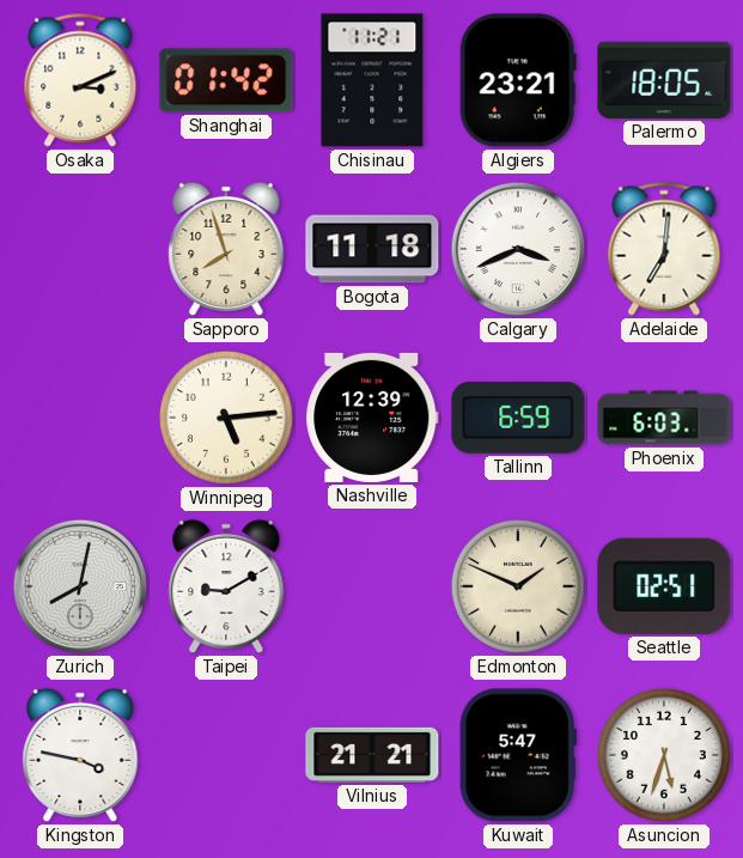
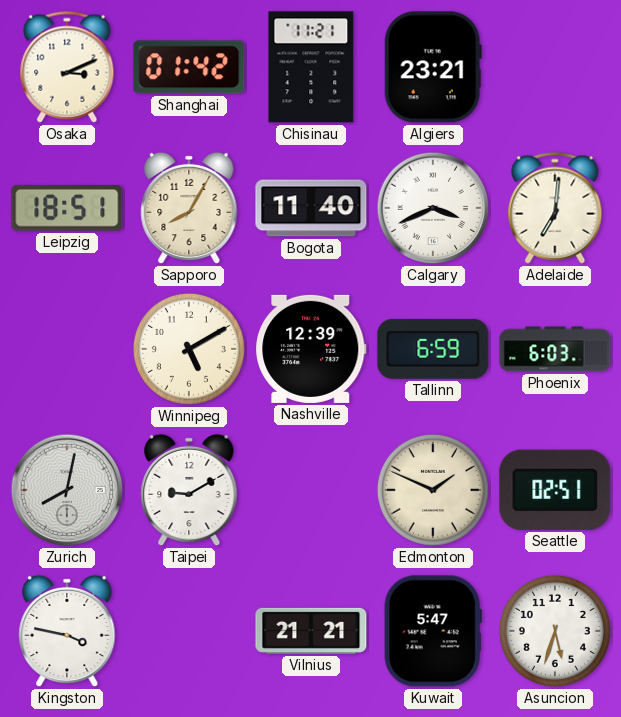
Palermo: 18:05 -> none (664, 80)
Leipzig: none -> 18:51 (67, 208)
Sapporo: 7:57 -> 8:05 (189, 208)
Bogota: 11:18 -> 11:40 (311, 208)
Winnipeg: 5:14 -> 5:10 (189, 349)
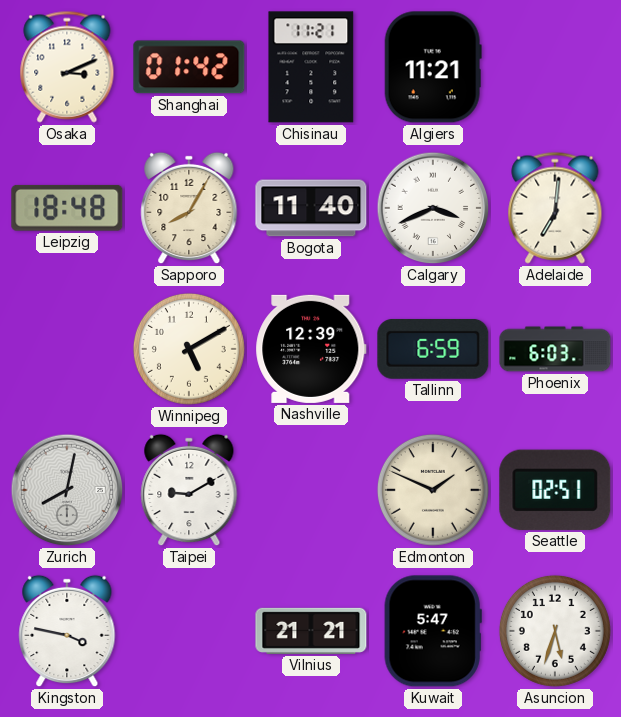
Algiers: 23:21 -> 11:21 (433, 67)
Leipzig: 18:51 -> 18:48 (67, 208)
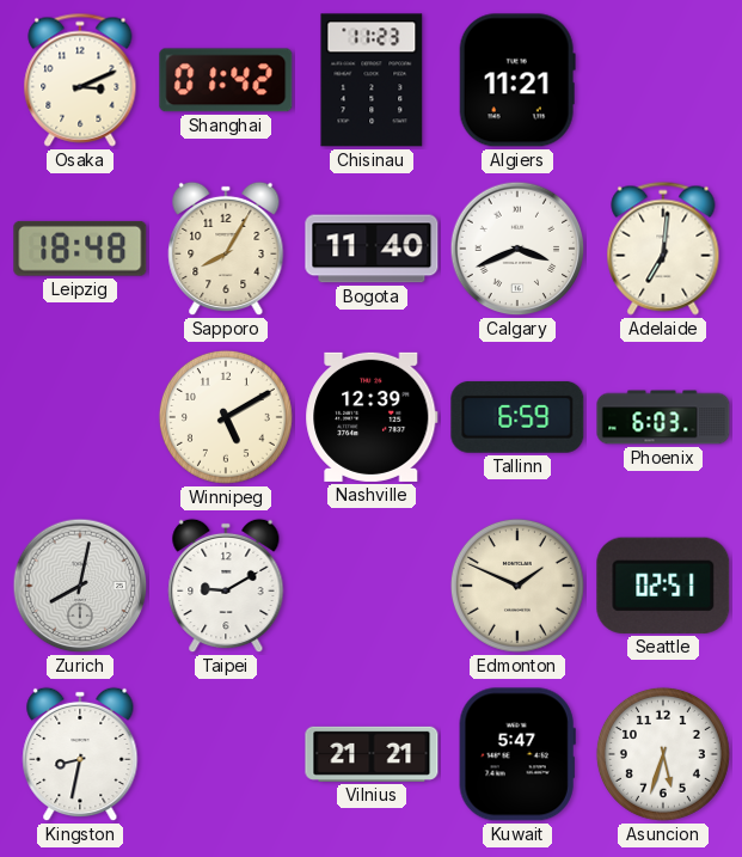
Chisinau: 11:21 -> 11:23 (372, 80)
Kingston: 3:47 -> 8:32 (80, 754)
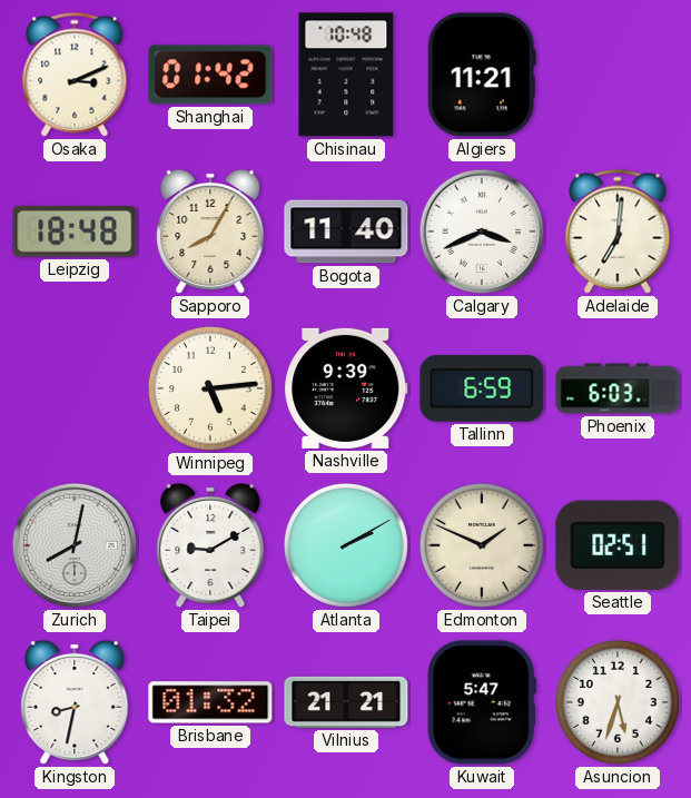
Chisinau: 11:23 -> 10:48 (346, 75)
Winnipeg: 5:10 -> 5:14 (210, 388)
Nashville: 12:39 -> 9:39 (346, 388)
Atlanta: none -> 2:10 (346, 545)
Brisbane: none -> 01:32 (210, 702)
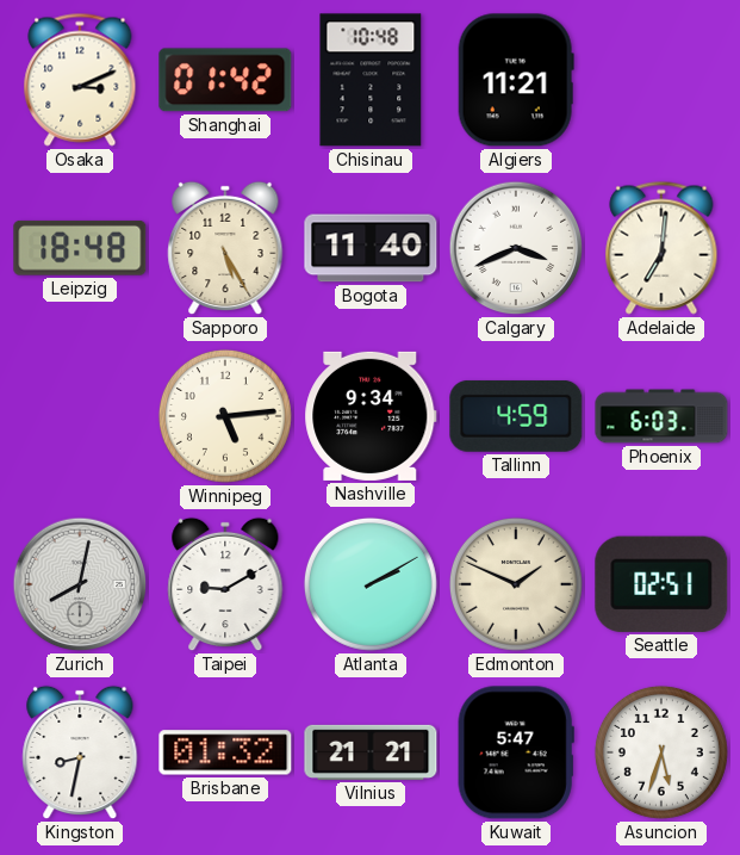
Sapporo: 8:05 -> 5:25 (225, 248)
Nashville: 9:39 -> 9:34 (371, 416)
Tallinn: 6:59 -> 4:59 (516, 416)
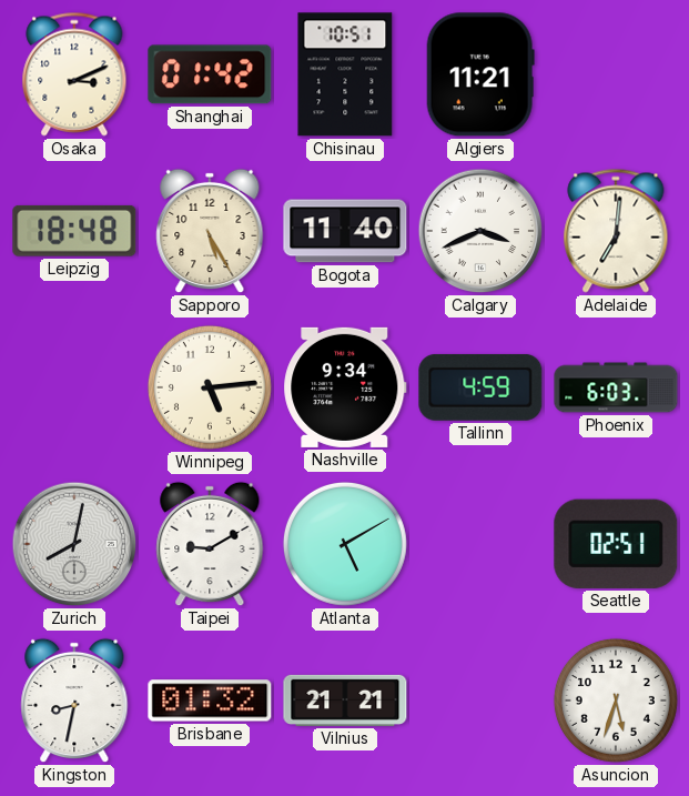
Chisinau: 10:48 -> 10:51 (345, 74)
Atlanta: 2:10 -> 5:10 (345, 544)
Edmonton: 1:49 -> none (516, 584)
Kuwait: 5:47 -> none (516, 752)
